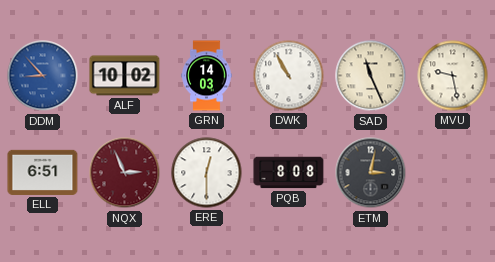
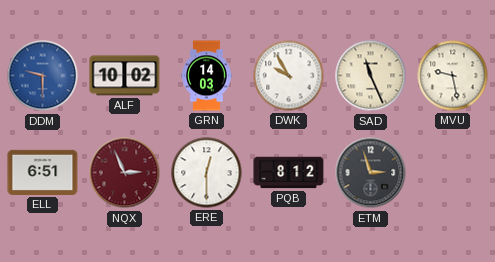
DDM: 8:53 -> 9:30 (43, 76)
DWK: 10:55 -> 9:55 (289, 76)
PQB: 8:08 -> 8:12 (289, 173)
ETM: 3:02 -> 2:57 (371, 173)
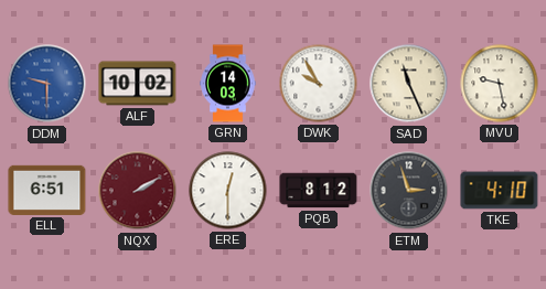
NQX: 2:56 -> 2:10 (138, 191)
TKE: none -> 4:10 (500, 191)
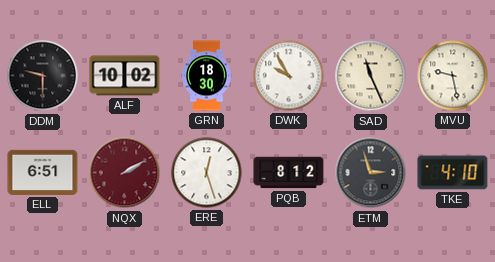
DDM dial: blue -> black (43, 76)
GRN: 14:03 -> 18:30 (207, 76)
ERE: 12:30 -> 12:27 (207, 173)
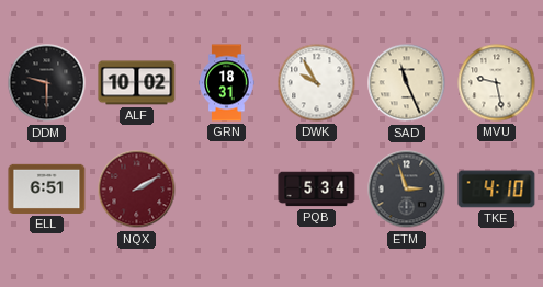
GRN: 18:30 -> 18:31 (227, 83)
ERE: 12:27 -> none (207, 173)
PQB: 8:12 -> 5:34 (317, 190)
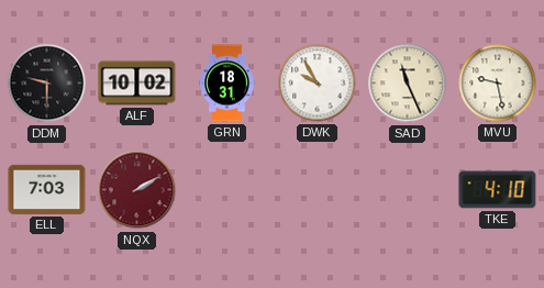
ELL: 6:51 -> 7:03 (47, 189)
PQB: 5:34 -> none (317, 190)
ETM: 2:57 -> none (407, 190)
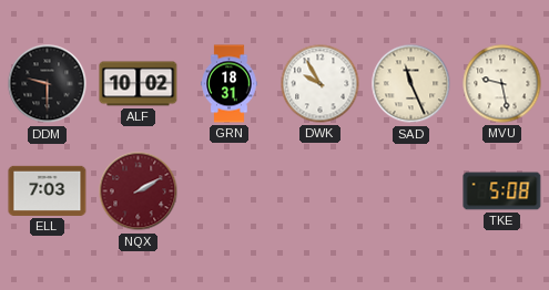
TKE: 4:10 -> 5:08 (502, 191)
